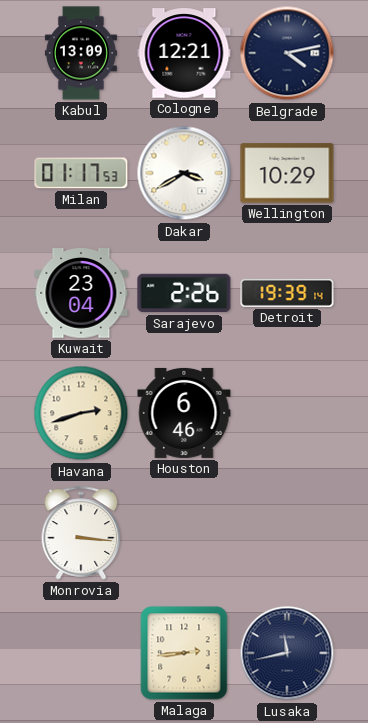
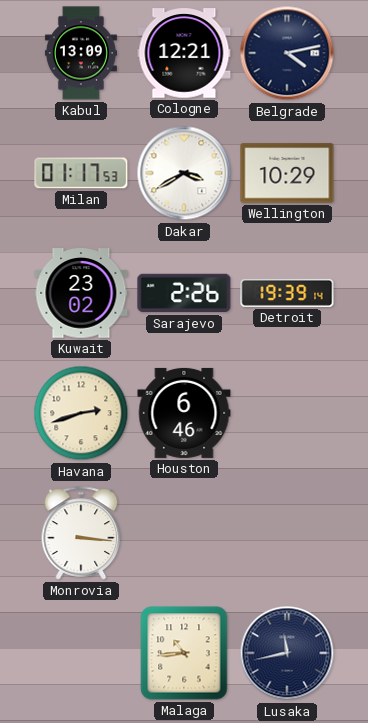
Kuwait: 23:04 -> 23:02 (81, 293)
Malaga: 2:44 -> 10:44 (184, 653)
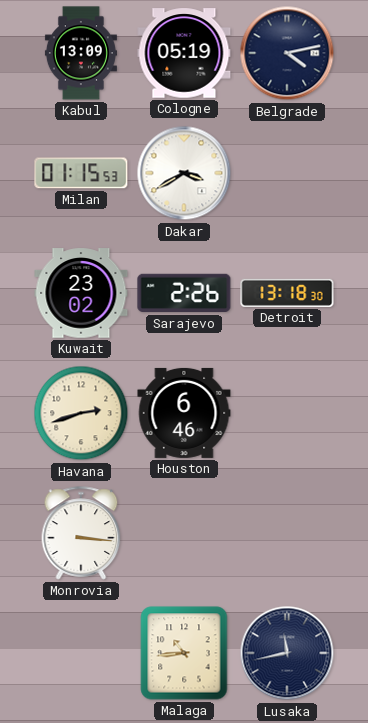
Cologne: 12:21 -> 05:19 (184, 53)
Milan: 01:17 -> 01:15 (81, 173)
Wellington: 10:29 -> none (287, 173)
Detroit: 19:39 -> 13:18 (287, 293)
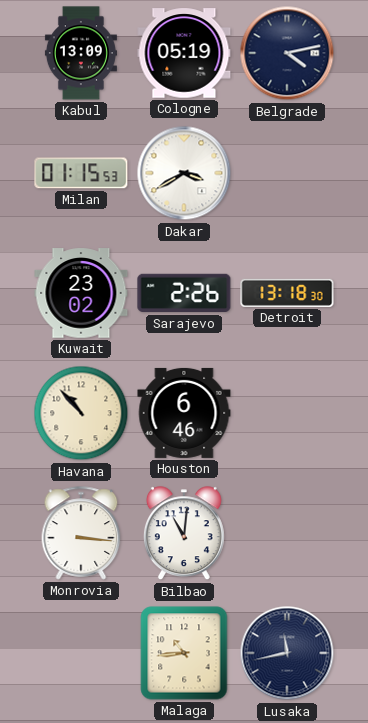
Havana: 2:42 -> 10:53 (81, 413)
Bilbao: none -> 11:01 (184, 534)
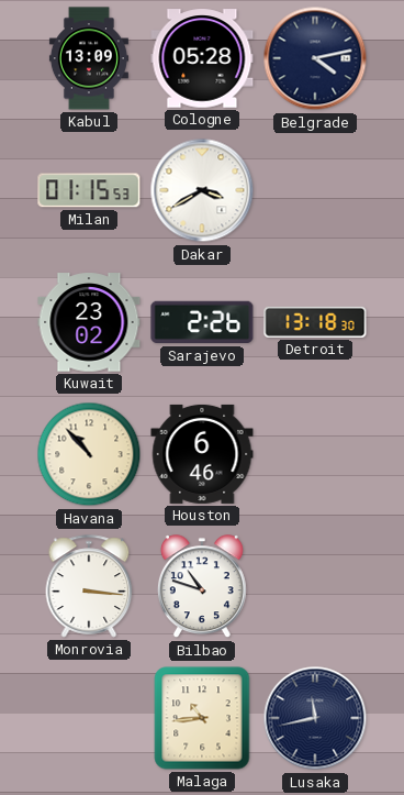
Cologne: 05:19 -> 05:28 (202, 58)
Bilbao: 11:01 -> 10:48 (202, 587)
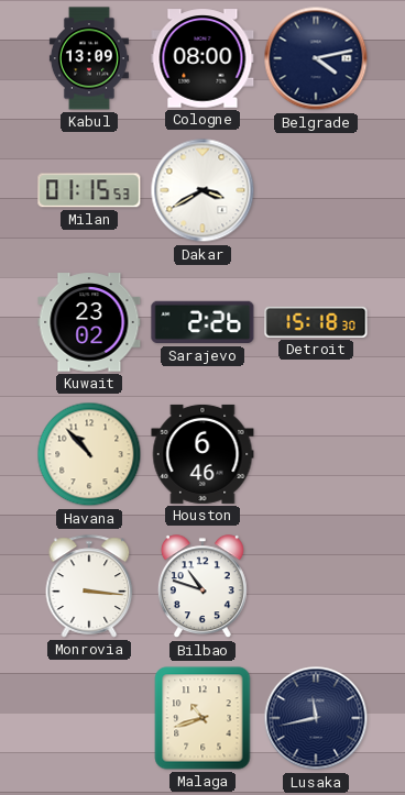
Cologne: 05:28 -> 08:00 (202, 58)
Detroit: 13:18 -> 15:18 (316, 322)
Malaga: 10:44 -> 10:42 (202, 718)
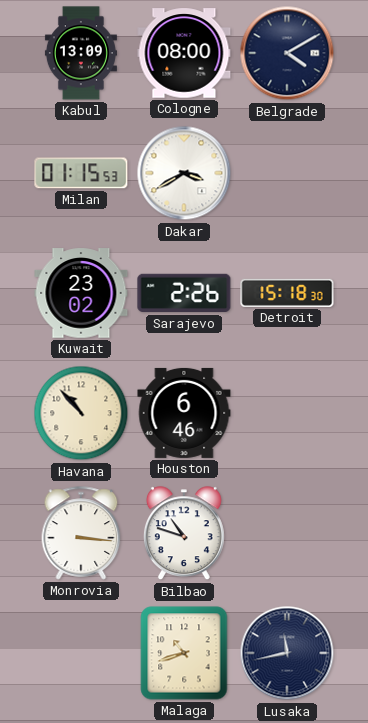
Belgrade: 4:13 -> 4:10 (287, 53)
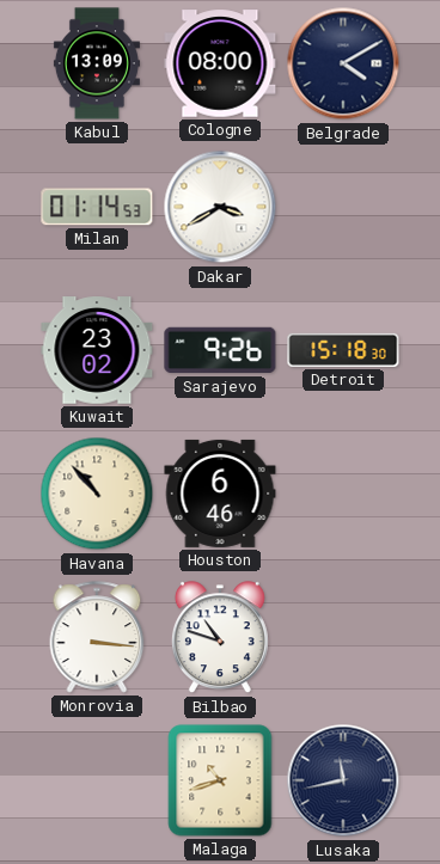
Milan: 01:15 -> 01:14 (97, 207)
Sarajevo: 2:26 -> 9:26 (220, 350)
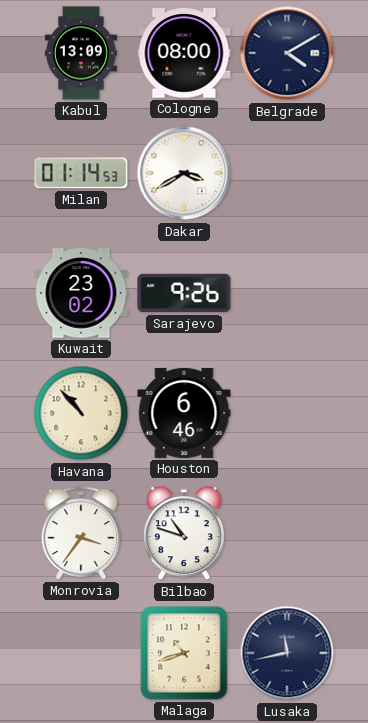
Detroit: 15:18 -> none (343, 350)
Monrovia: 3:16 -> 3:36 (81, 533)
